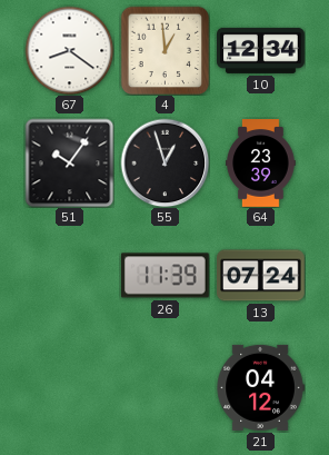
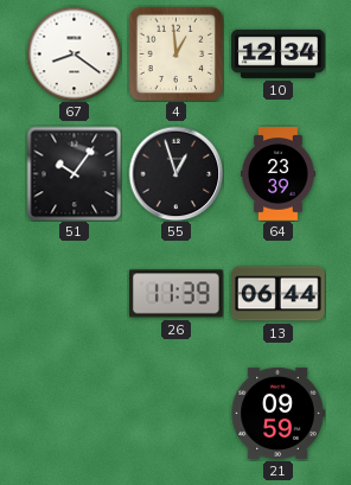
13: 07:24 -> 06:44 (279, 294)
21: 04:12 -> 09:59 (277, 413)
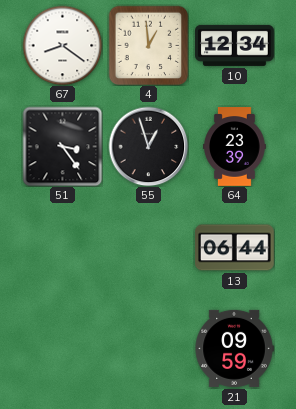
51: 10:06 -> 3:24 (62, 146)
26: 11:39 -> none (175, 294)
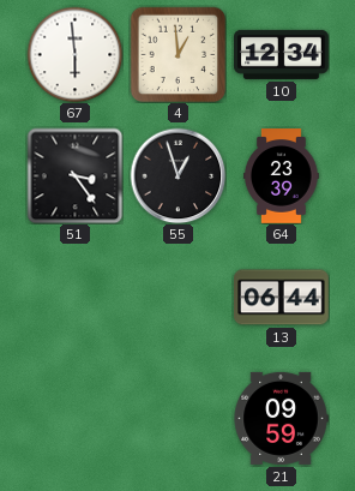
67: 8:21 -> 5:59 (74, 54)
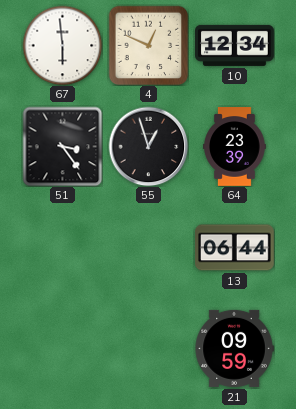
4: 12:59 -> 12:49 (148, 45)
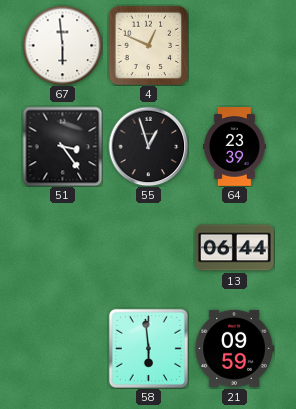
10: 12:34 -> none (235, 45)
58: none -> 5:59 (148, 348)
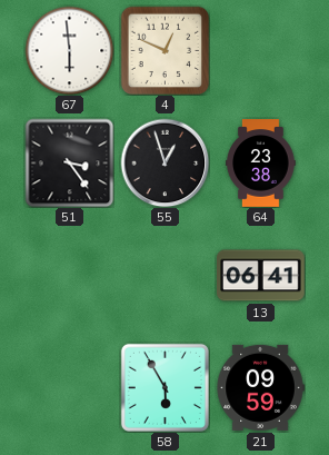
64: 23:39 -> 23:38 (261, 164)
13: 06:44 -> 06:41 (261, 276)
58: 5:59 -> 5:55 (164, 387)
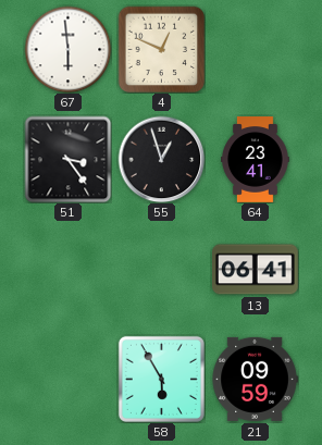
64: 23:38 -> 23:41 (256, 160)
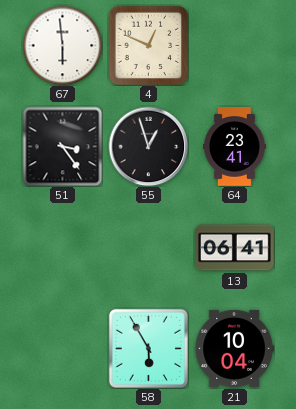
21: 09:59 -> 10:04 (234, 348)
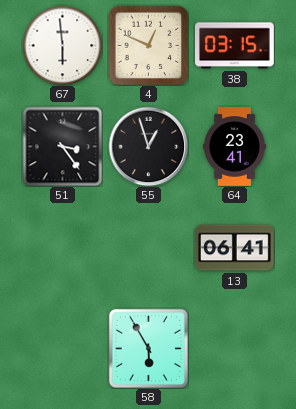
38: none -> 03:15 (235, 46)
21: 10:04 -> none (234, 348)
